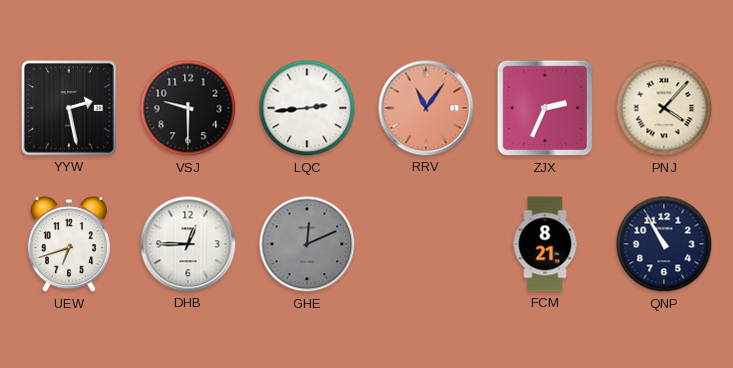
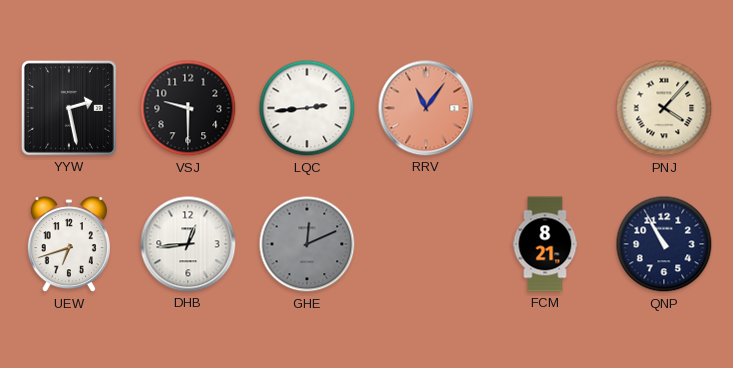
ZJX: 2:34 -> none (545, 108)
DHB: 12:45 -> 12:44 (188, 244)
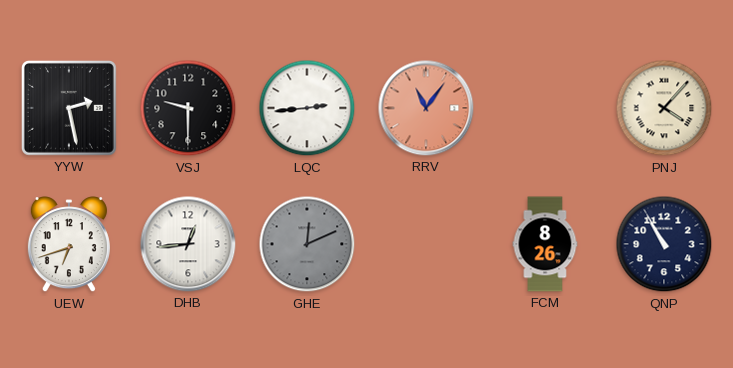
FCM: 8:21 -> 8:26 (545, 244)
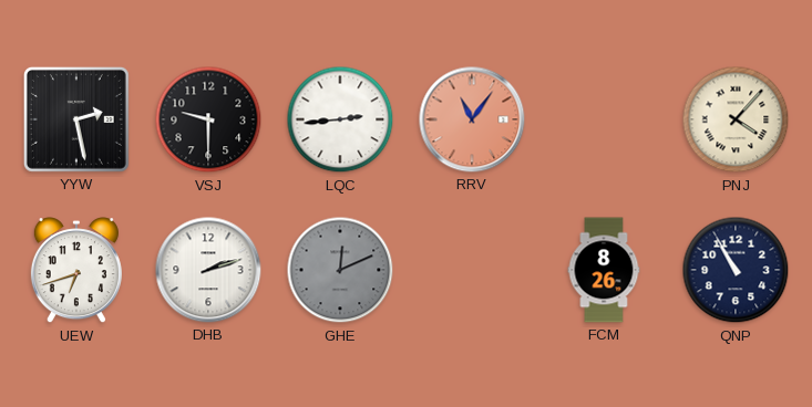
DHB: 12:44 -> 2:12 (208, 270)
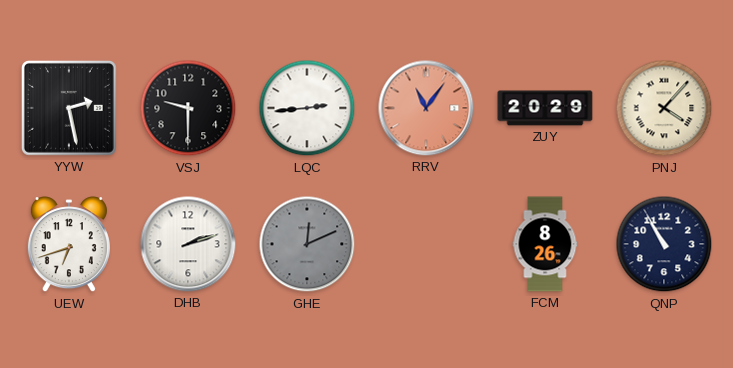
ZUY: none -> 20:29 (545, 108)
